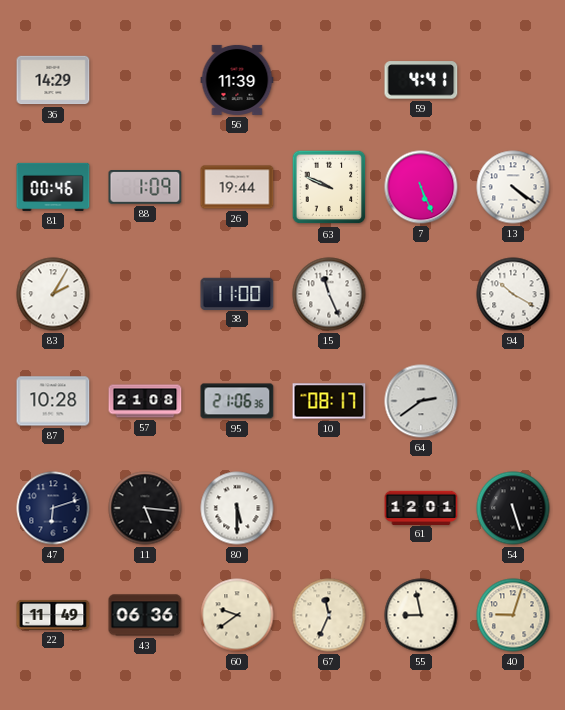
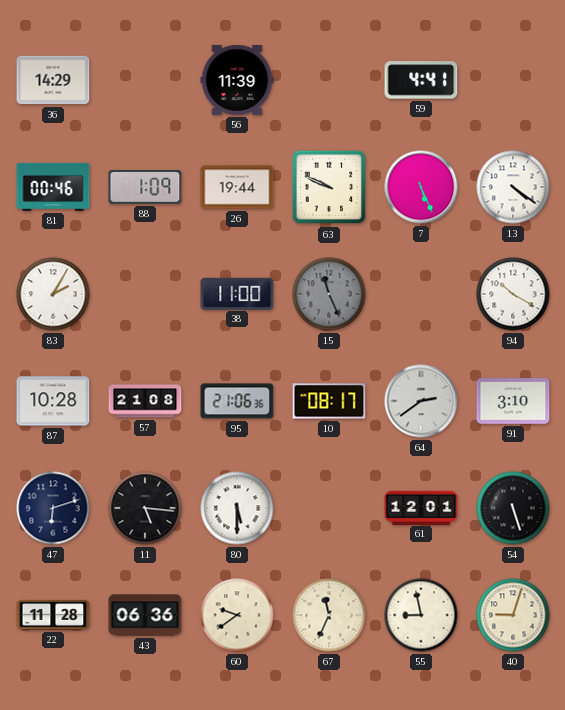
15 dial: white -> grey (329, 294)
91: none -> 3:10 (513, 401)
22: 11:49 -> 11:28 (53, 615)
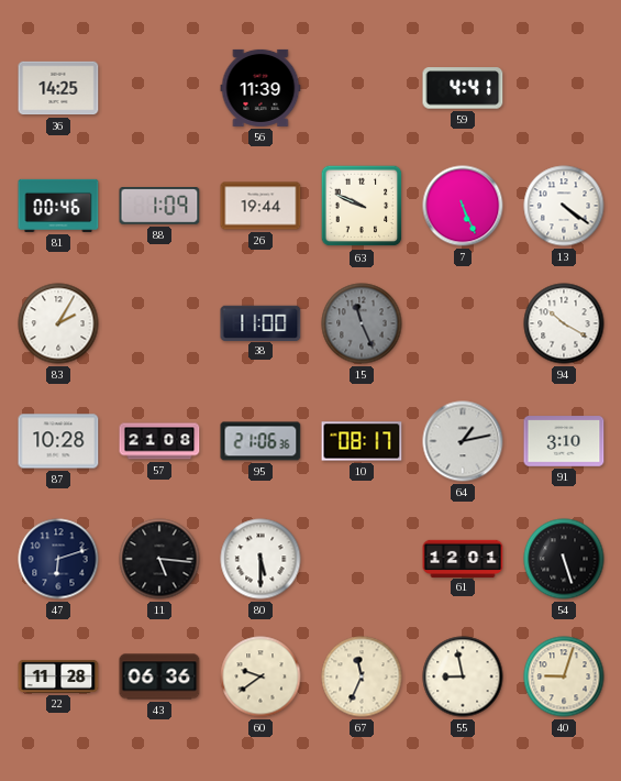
36: 14:29 -> 14:25 (58, 88)
64: 2:39 -> 1:13 (463, 441)
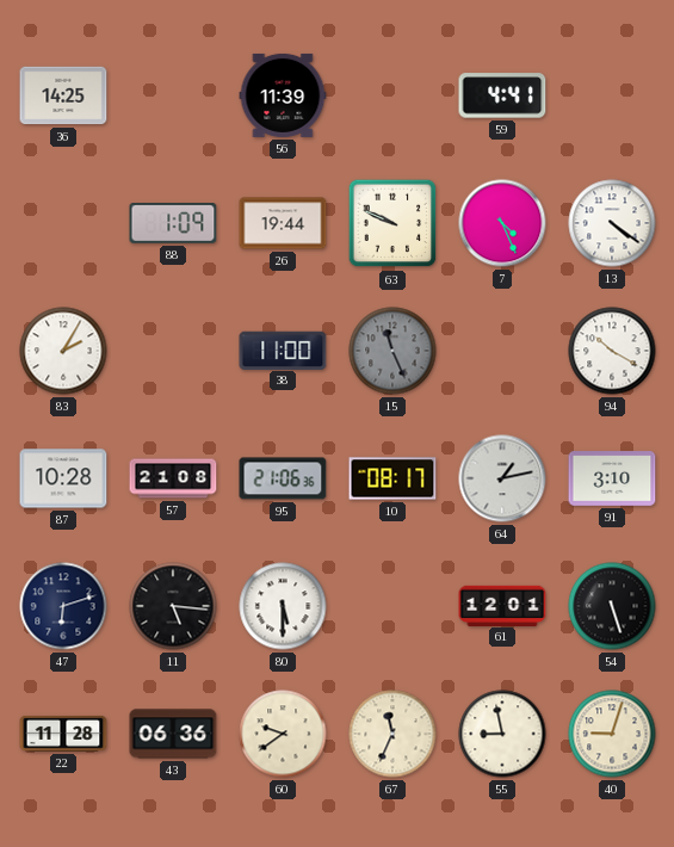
81: 00:46 -> none (58, 206)
7: 5:26 -> 4:26 (502, 223)
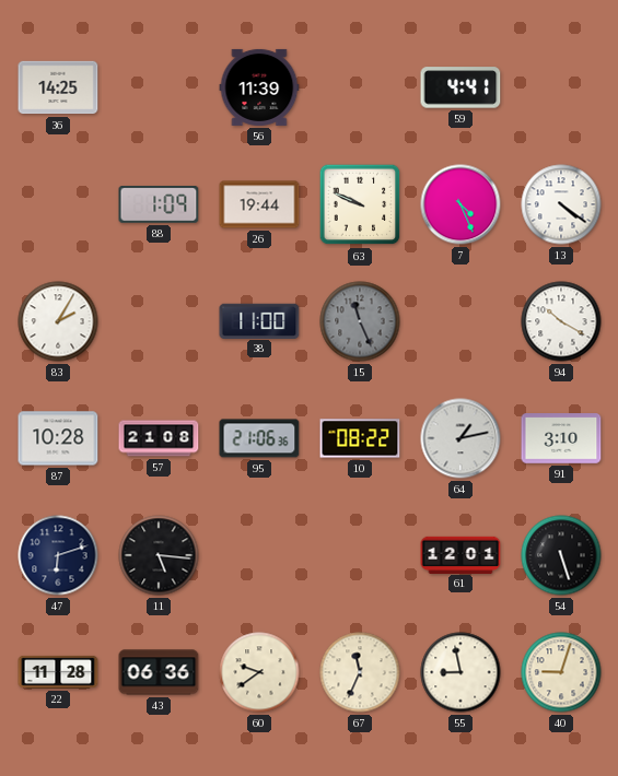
10: 08:17 -> 08:22 (360, 438)
80: 5:30 -> none (283, 606)
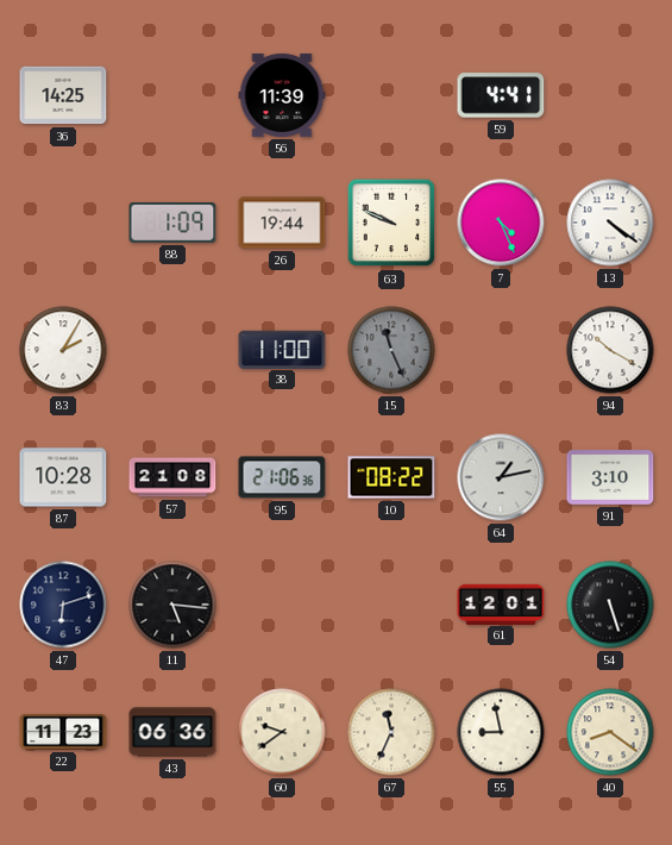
22: 11:28 -> 11:23 (63, 732)
40: 9:03 -> 8:21 (610, 732)
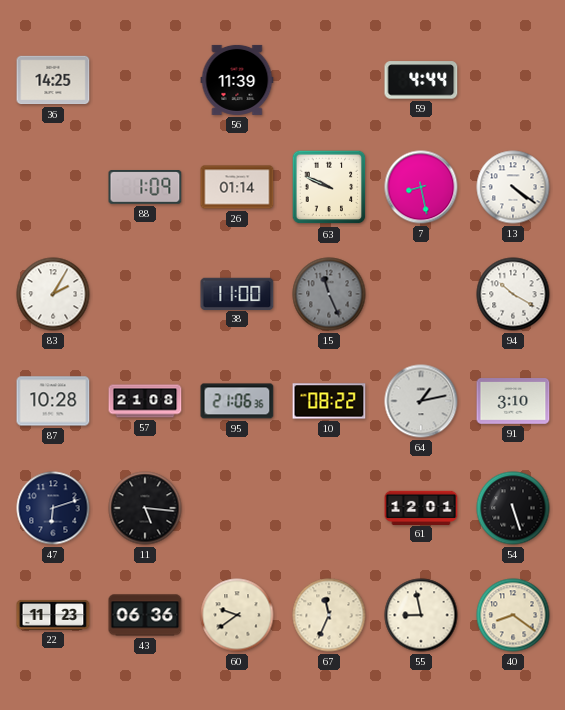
59: 4:41 -> 4:44 (421, 80)
26: 19:44 -> 01:14 (237, 187)
7: 4:26 -> 8:28 (421, 187)
